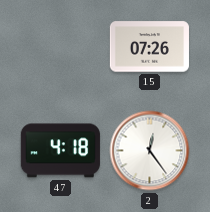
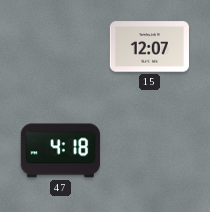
15: 07:26 -> 12:07 (149, 47)
2: 12:24 -> none (150, 151)
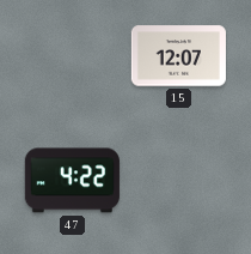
47: 4:18 -> 4:22 (72, 181)
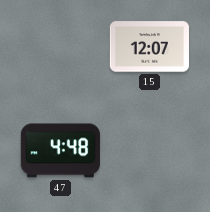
47: 4:22 -> 4:48 (60, 151)
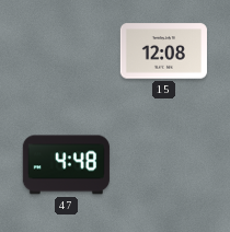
15: 12:07 -> 12:08 (163, 51)
